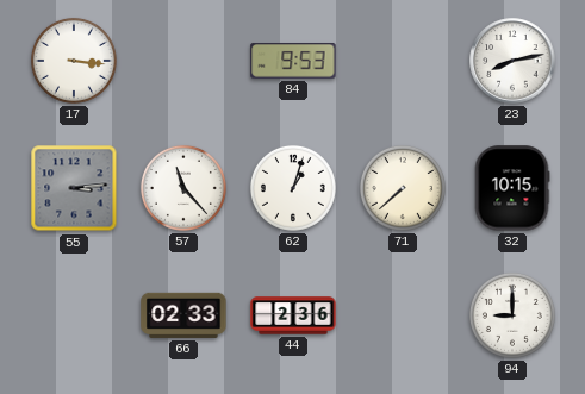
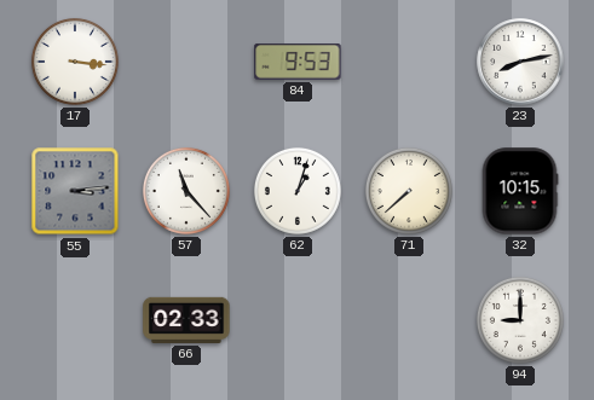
44: 2:36 -> none (293, 315)
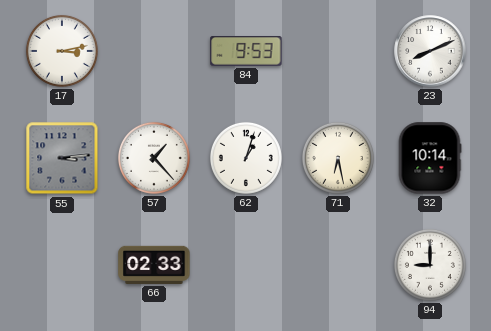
17: 3:16 -> 3:13 (62, 51)
23: 8:13 -> 8:11 (430, 51)
57: 11:23 -> 1:23 (154, 158)
71: 7:38 -> 6:28 (338, 158)
32: 10:15 -> 10:14 (430, 158)
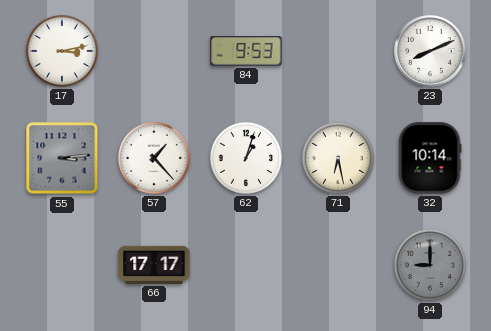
66: 02:33 -> 17:17 (154, 265)
94 dial: white -> grey (430, 265)
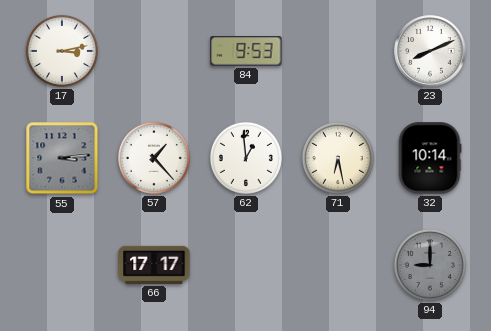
62: 1:03 -> 12:59 (246, 158)
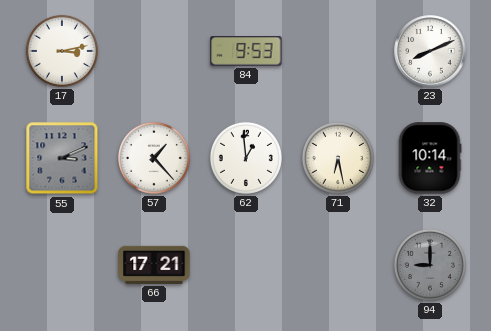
55: 3:14 -> 3:11 (62, 158)
66: 17:17 -> 17:21 (154, 265)
